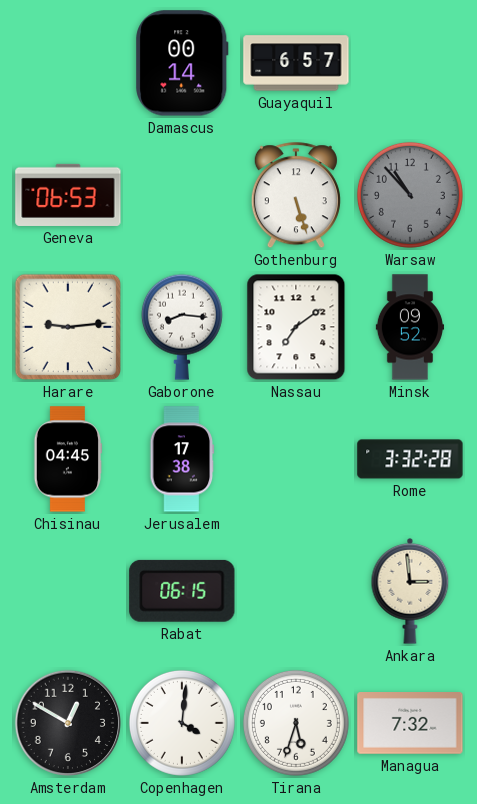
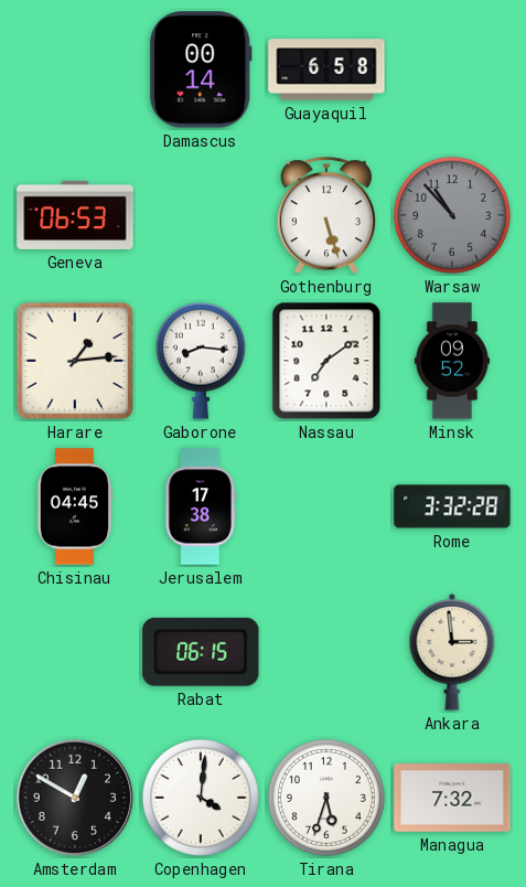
Guayaquil: 6:57 -> 6:58 (326, 70)
Harare: 9:14 -> 1:14 (75, 361)
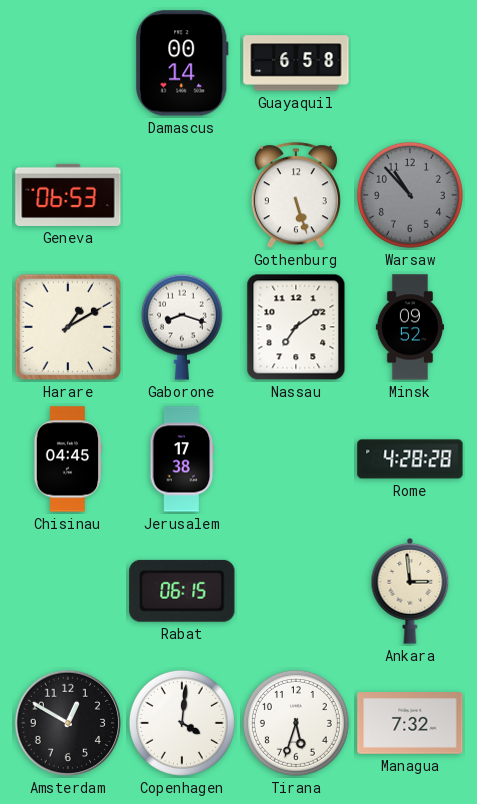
Harare: 1:14 -> 1:10 (68, 327)
Gaborone: 8:16 -> 8:18 (182, 327)
Rome: 3:32 -> 4:28 (410, 459)
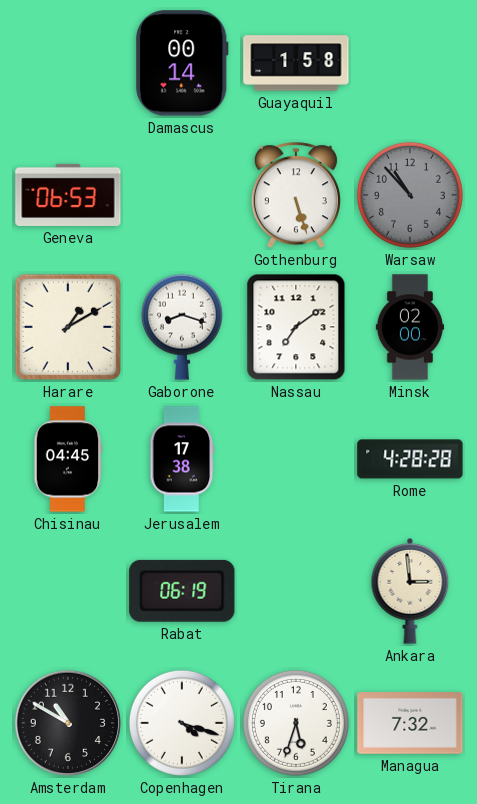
Guayaquil: 6:58 -> 1:58 (296, 63)
Minsk: 09:52 -> 02:00 (409, 327)
Rabat: 06:15 -> 06:19 (182, 591)
Amsterdam: 12:50 -> 10:50 (68, 723)
Copenhagen: 4:01 -> 4:18 (182, 723)
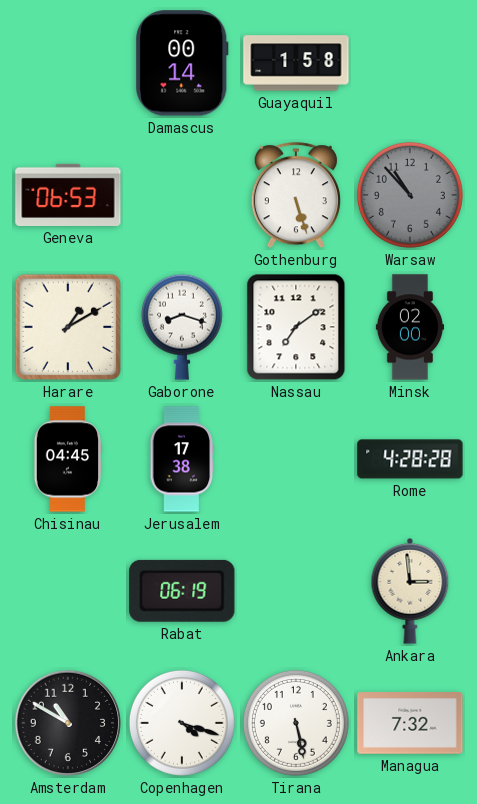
Tirana: 5:33 -> 5:28 (296, 723)
